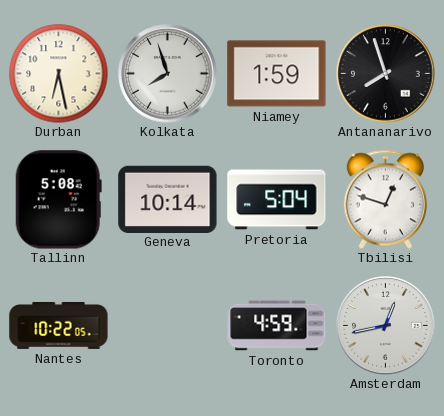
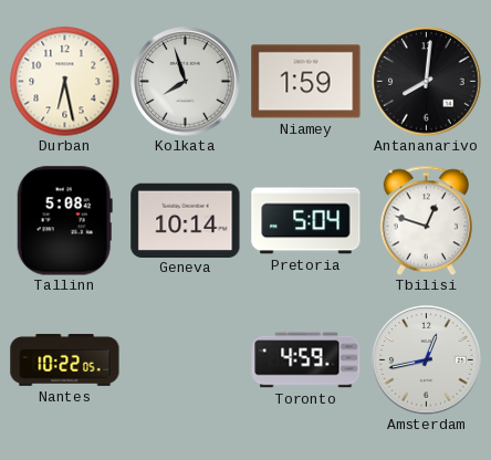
Antananarivo: 7:57 -> 8:01 (427, 82)
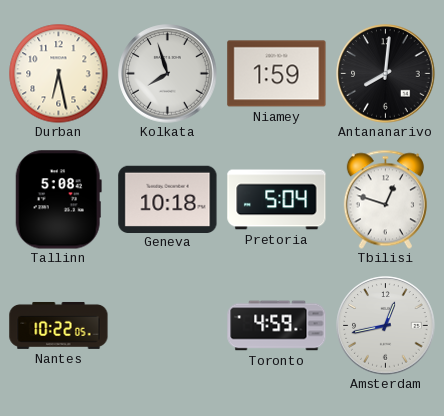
Geneva: 10:14 -> 10:18 (168, 199)
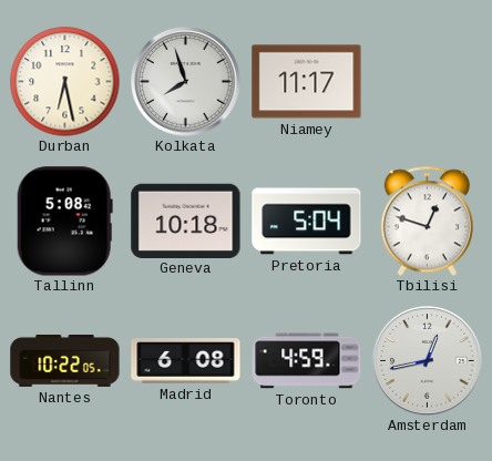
Niamey: 1:59 -> 11:17 (307, 82)
Antananarivo: 8:01 -> none (386, 74)
Madrid: none -> 6:08 (186, 361)
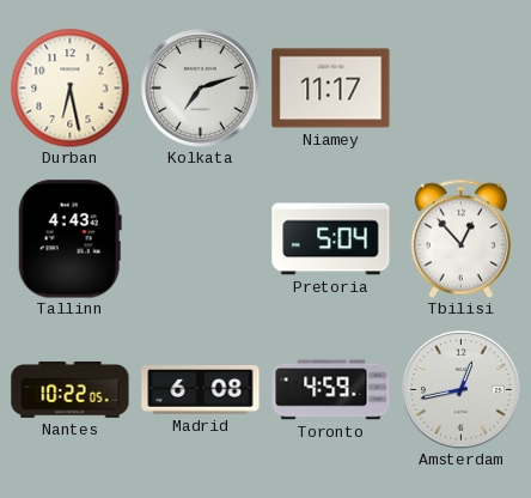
Kolkata: 7:57 -> 7:12 (201, 89)
Tallinn: 5:08 -> 4:43 (69, 239)
Geneva: 10:18 -> none (186, 221)
Tbilisi: 12:48 -> 12:53 (460, 238)
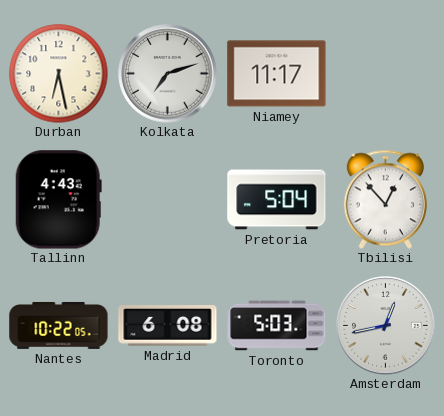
Toronto: 4:59 -> 5:03 (277, 326)
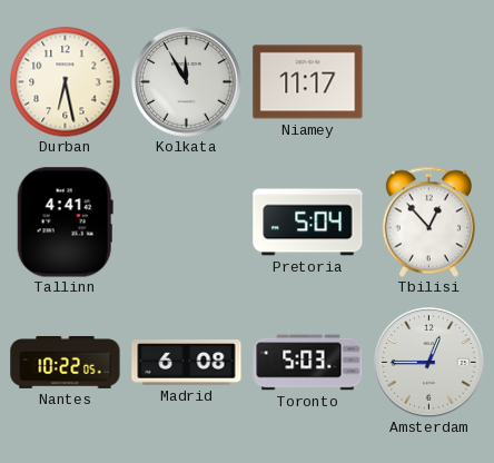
Kolkata: 7:12 -> 11:55 (187, 82)
Tallinn: 4:43 -> 4:41 (65, 223)
Amsterdam: 12:43 -> 12:45 (429, 363)
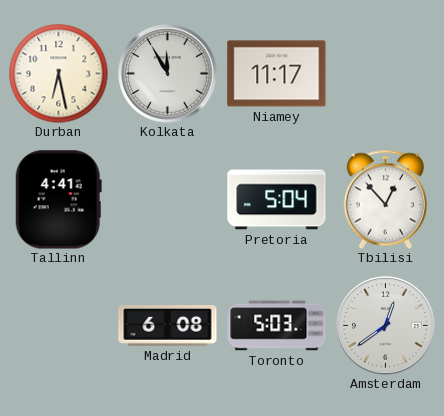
Nantes: 10:22 -> none (66, 362)
Amsterdam: 12:45 -> 12:39 (386, 326)
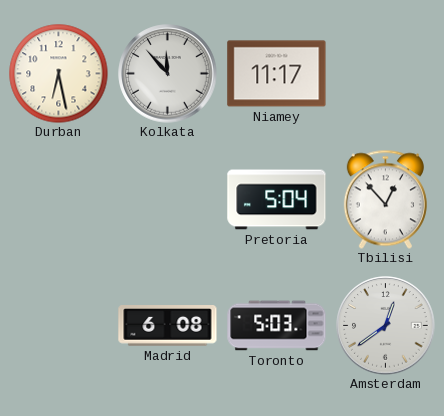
Kolkata: 11:55 -> 11:53 (168, 74)
Tallinn: 4:41 -> none (58, 200)
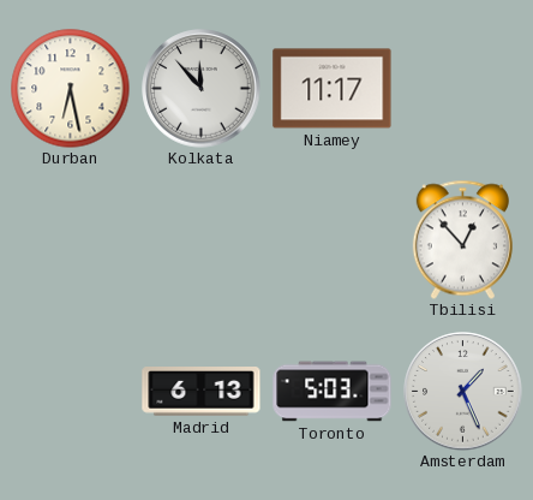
Pretoria: 5:04 -> none (277, 200)
Madrid: 6:08 -> 6:13 (202, 392)
Amsterdam: 12:39 -> 1:26 (463, 392)
